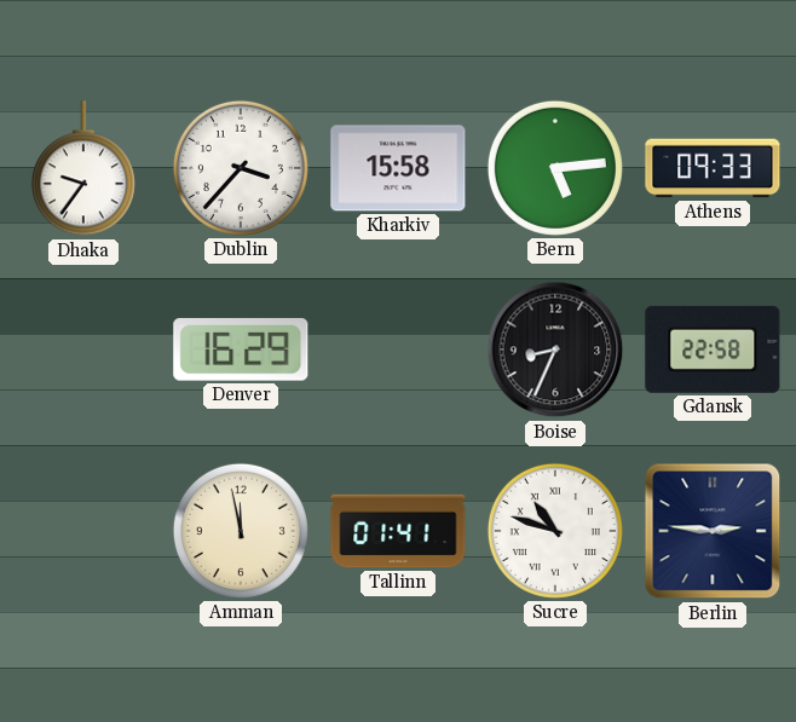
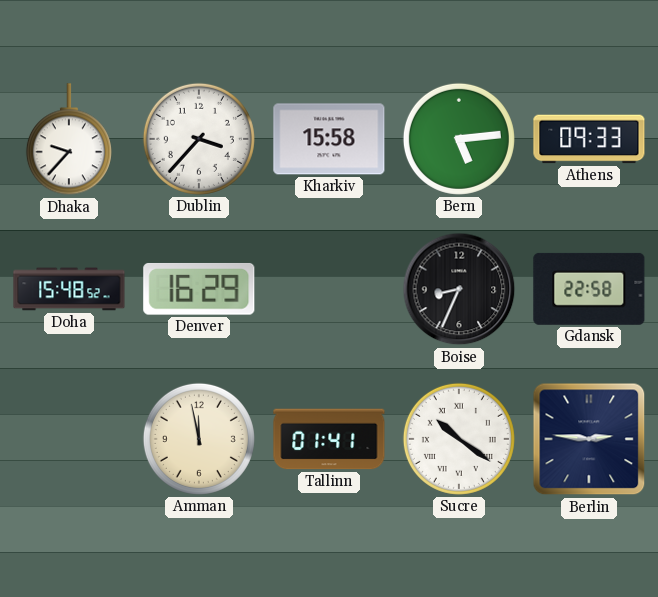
Dhaka: 9:36 -> 9:37 (69, 140)
Doha: none -> 15:48 (69, 289)
Sucre: 10:48 -> 10:21 (459, 439)
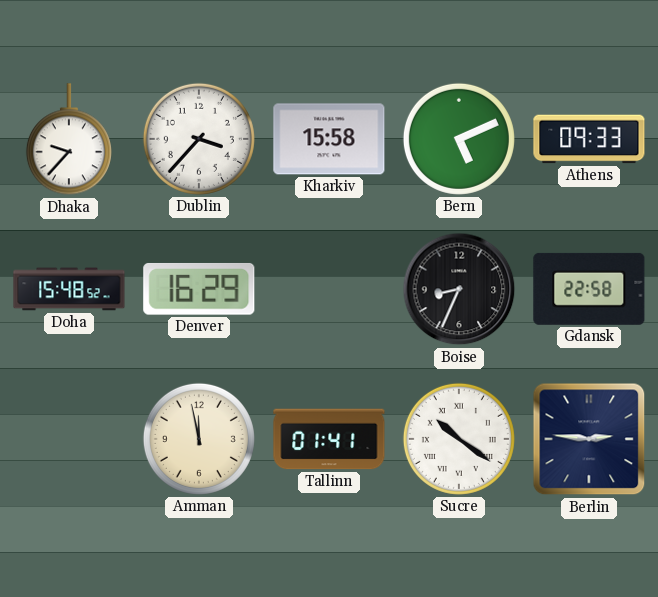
Bern: 5:14 -> 5:11 (459, 139)
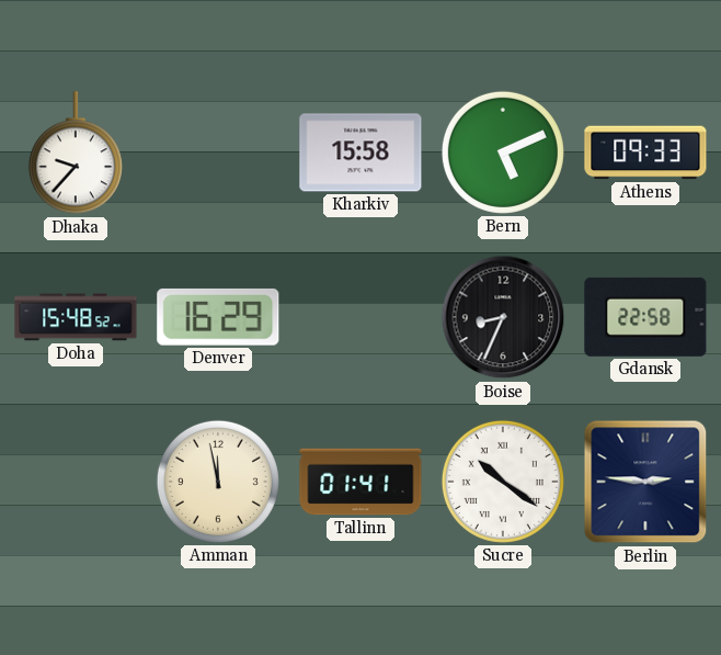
Dublin: 3:37 -> none (199, 139)
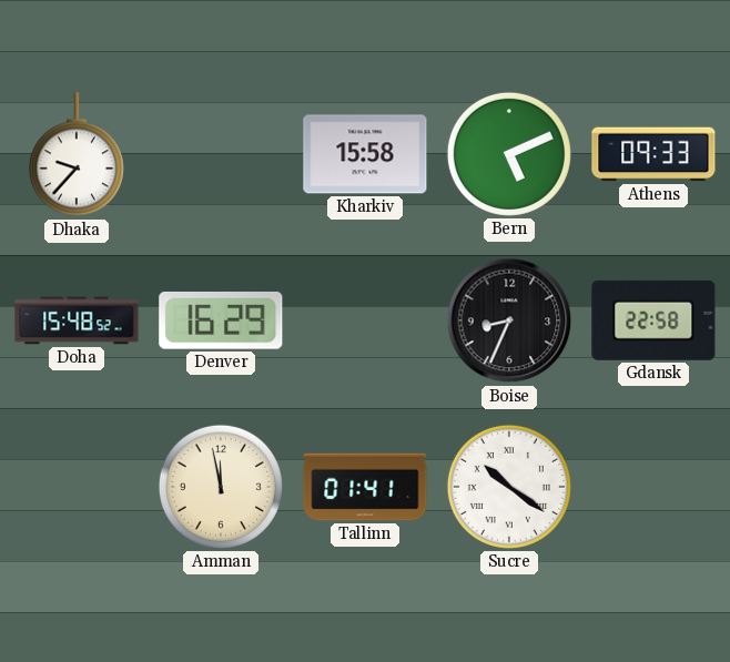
Berlin: 2:46 -> none (645, 482)
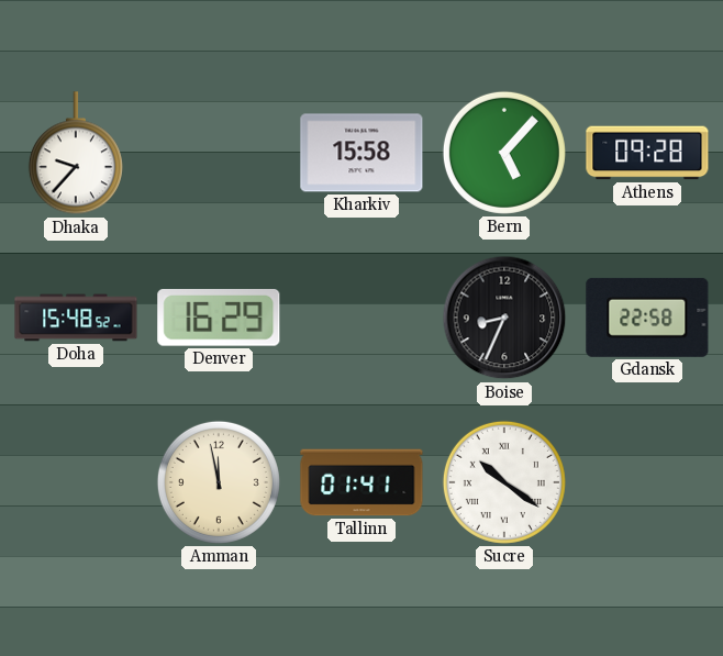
Bern: 5:11 -> 5:07 (504, 153)
Athens: 09:33 -> 09:28 (647, 153)
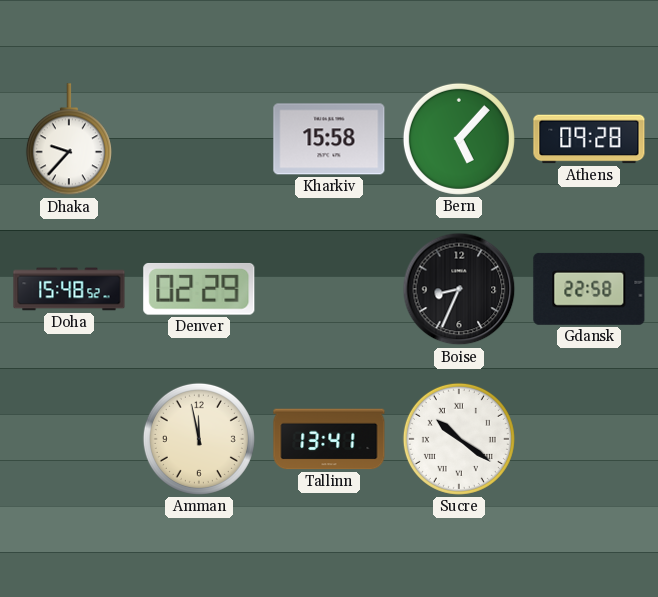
Denver: 16:29 -> 02:29 (199, 289)
Tallinn: 01:41 -> 13:41 (329, 439)
